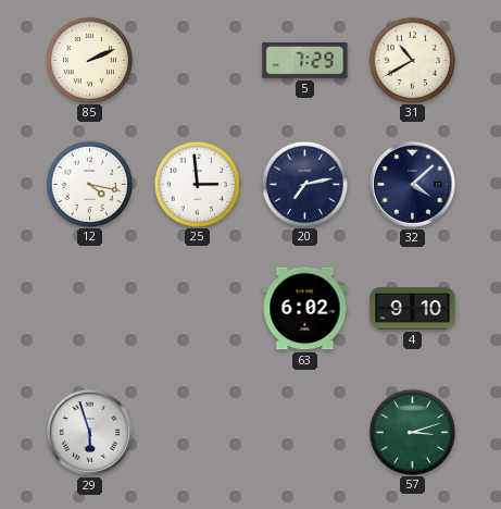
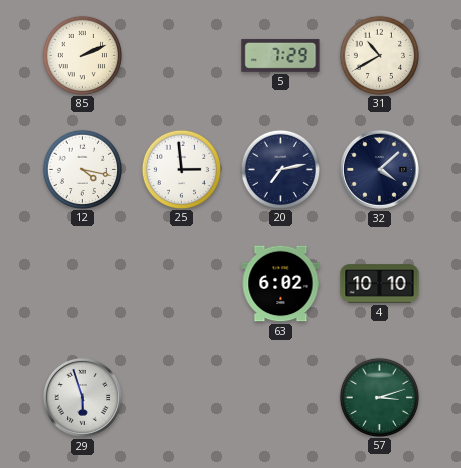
4: 9:10 -> 10:10 (380, 284)
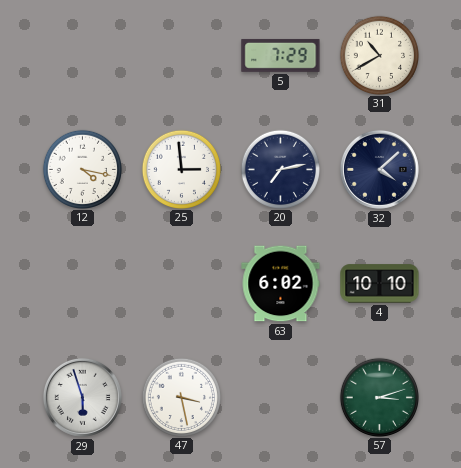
85: 2:11 -> none (82, 55)
47: none -> 3:28 (181, 397)
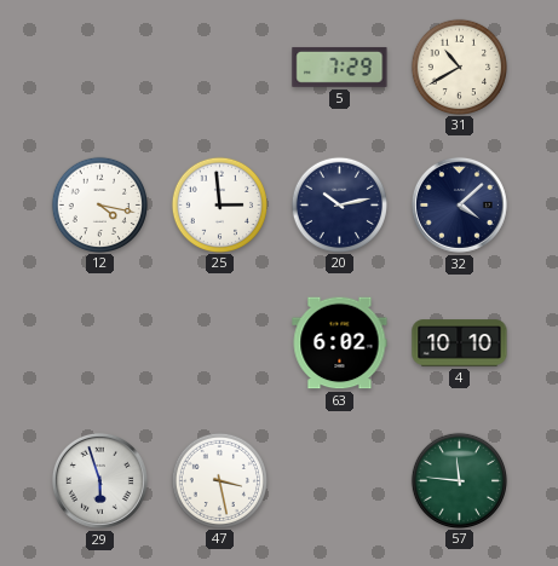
20: 7:13 -> 10:13 (339, 204)
57: 3:12 -> 11:46 (459, 480)
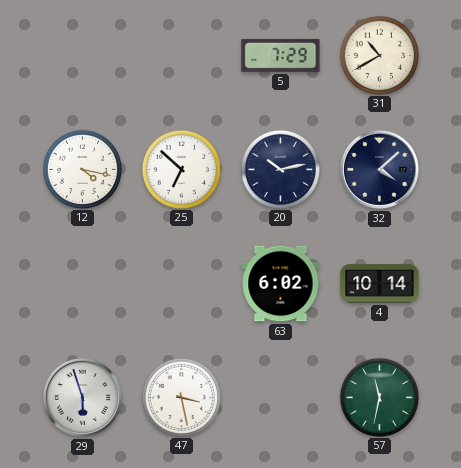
25: 2:59 -> 6:52 (181, 169)
4: 10:10 -> 10:14 (380, 284)
57: 11:46 -> 11:32 (379, 397)
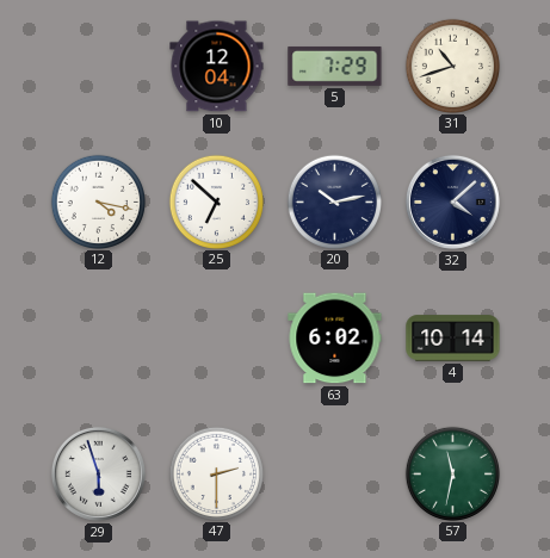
10: none -> 12:04 (217, 67)
31: 10:40 -> 10:42 (452, 66)
47: 3:28 -> 2:30 (216, 473)
